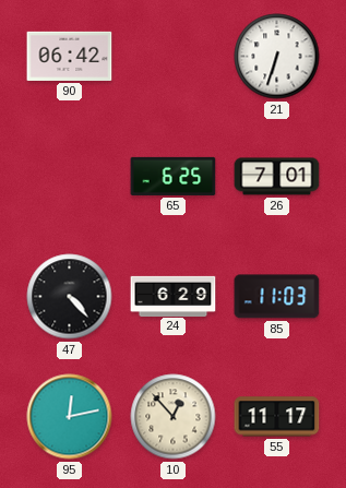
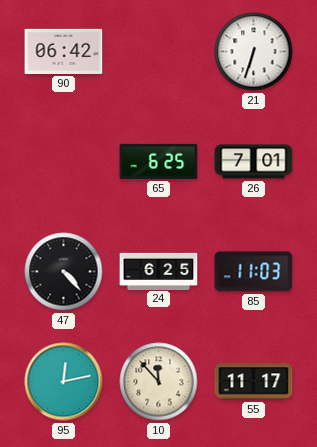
24: 6:29 -> 6:25 (159, 271)
10: 12:53 -> 11:53 (159, 382)
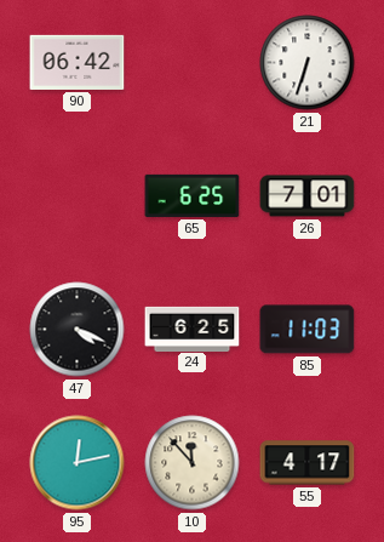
47: 4:23 -> 4:19 (78, 330)
55: 11:17 -> 4:17 (308, 463)
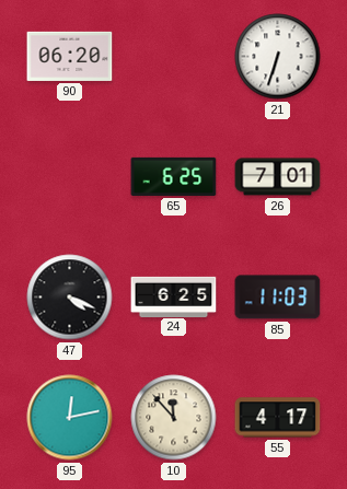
90: 06:42 -> 06:20 (70, 56)
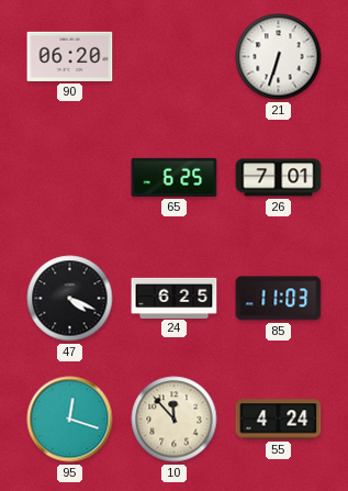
95: 12:13 -> 12:18 (70, 420)
55: 4:17 -> 4:24 (279, 420)
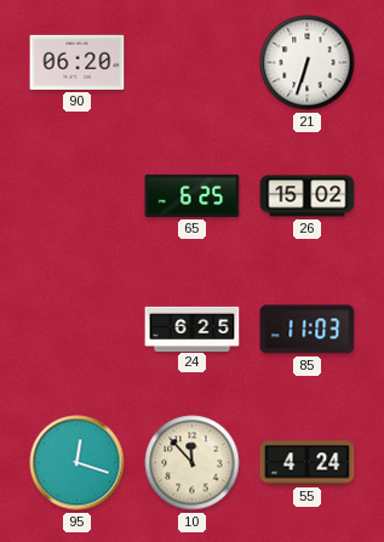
26: 7:01 -> 15:02 (308, 196)
47: 4:19 -> none (70, 299)
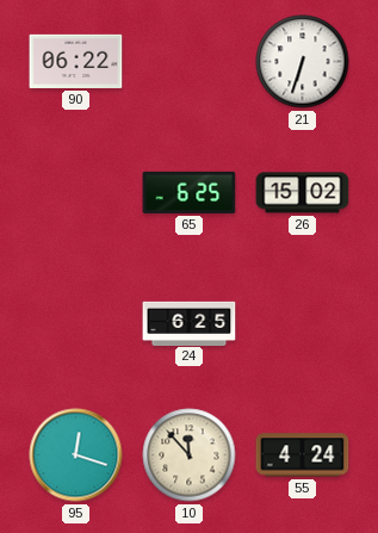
90: 06:20 -> 06:22 (76, 61)
85: 11:03 -> none (308, 330)
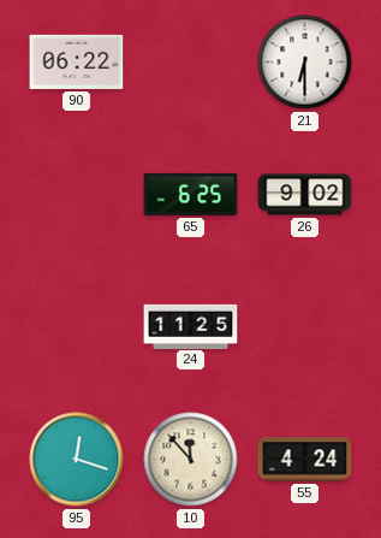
21: 6:33 -> 6:30 (305, 63)
26: 15:02 -> 9:02 (305, 195)
24: 6:25 -> 11:25 (191, 326)
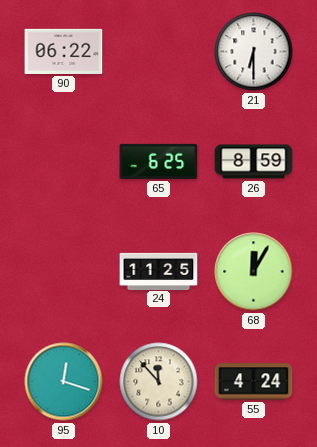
26: 9:02 -> 8:59 (254, 162)
68: none -> 12:05 (254, 272)
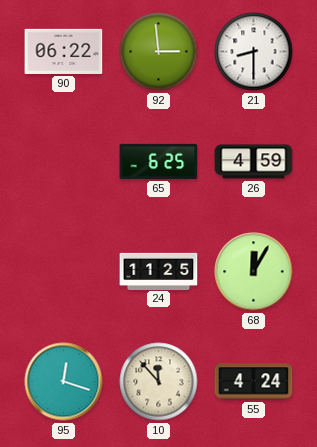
92: none -> 2:59 (159, 52)
21: 6:30 -> 8:30 (254, 52)
26: 8:59 -> 4:59 (254, 162)
